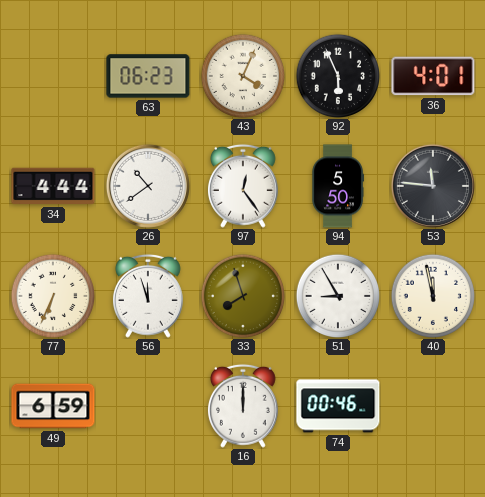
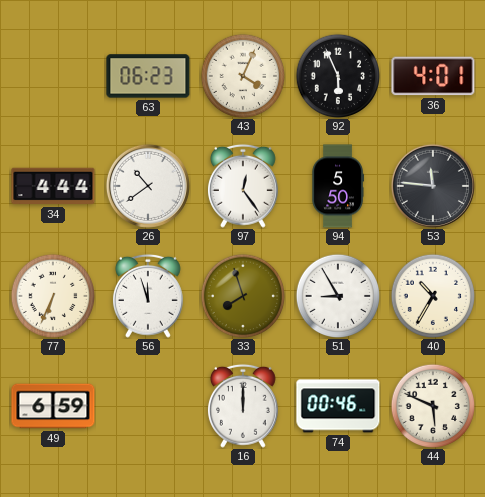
40: 11:58 -> 10:35 (432, 295)
44: none -> 5:49 (432, 405)
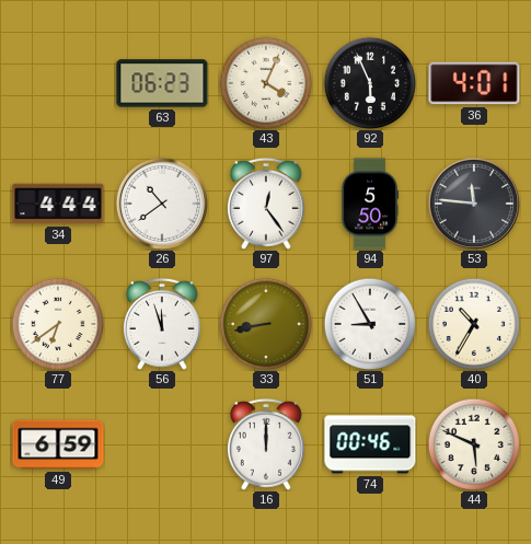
77: 6:34 -> 6:39 (57, 323)
33: 7:57 -> 8:43 (265, 323)
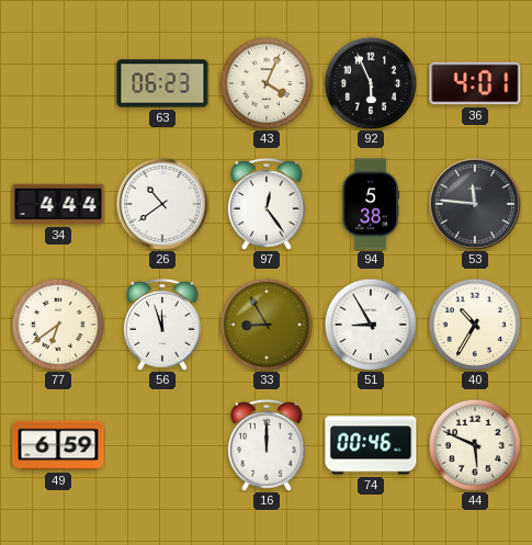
94: 5:50 -> 5:38 (371, 204)
33: 8:43 -> 8:55 (265, 323)
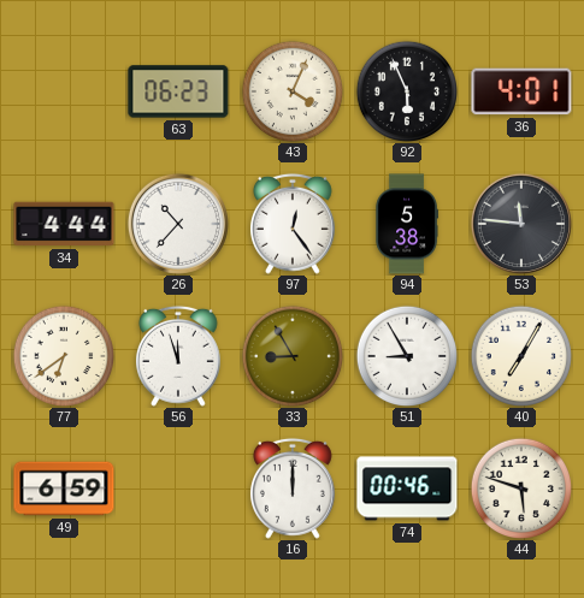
26: 10:39 -> 10:37 (178, 224)
40: 10:35 -> 7:05 (520, 355)
44: 5:49 -> 5:48 (520, 487)
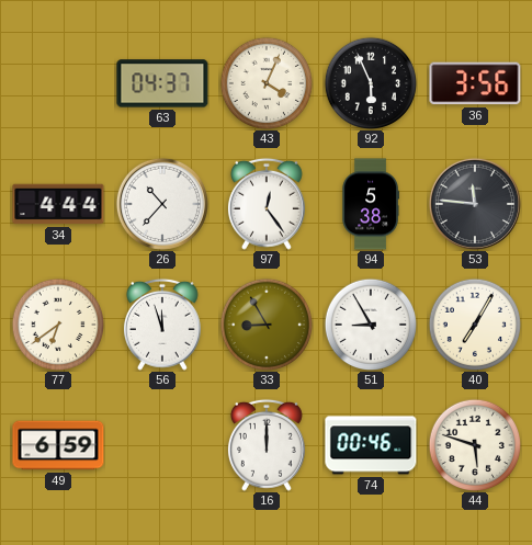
63: 06:23 -> 04:37 (162, 83)
36: 4:01 -> 3:56 (475, 83)
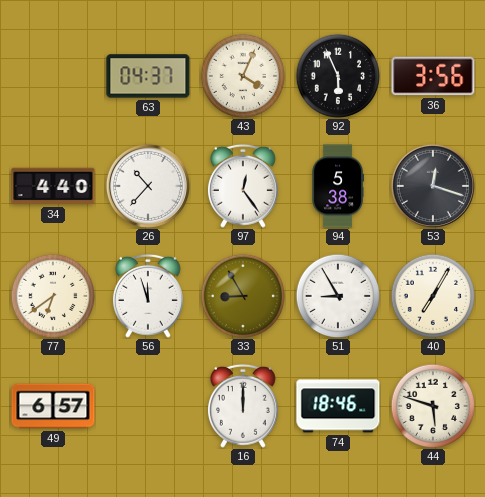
34: 4:44 -> 4:40 (53, 186)
53: 11:46 -> 12:18 (433, 186)
49: 6:59 -> 6:57 (53, 406)
74: 00:46 -> 18:46 (338, 406)
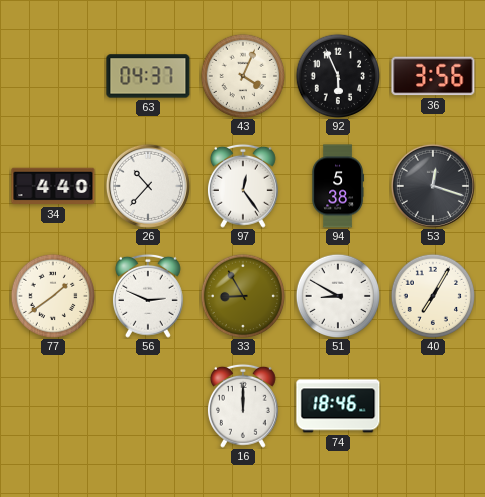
77: 6:39 -> 1:39 (52, 295)
56: 11:57 -> 2:49 (148, 296)
51: 8:55 -> 8:50 (337, 295)
49: 6:57 -> none (53, 406)
44: 5:48 -> none (432, 405)
